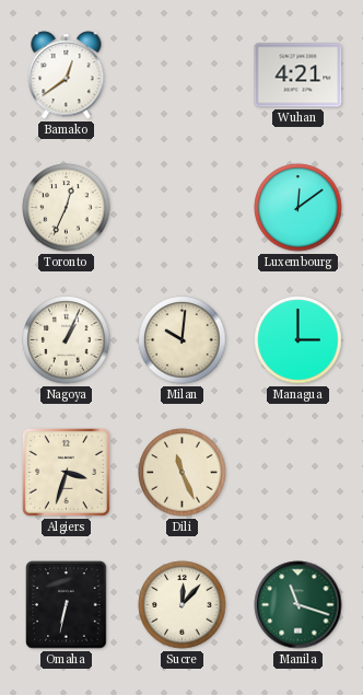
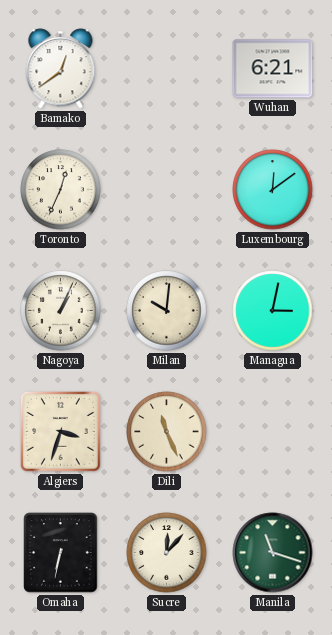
Wuhan: 4:21 -> 6:21 (273, 69)
Managua: 3:00 -> 3:02 (273, 311)
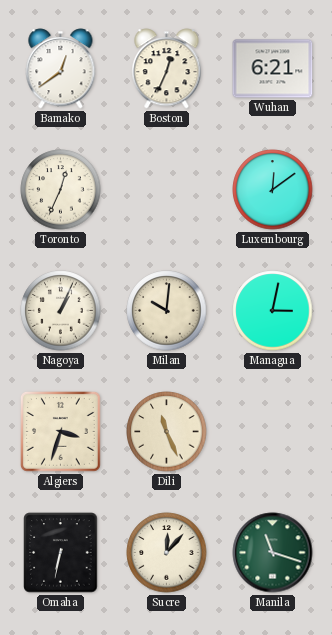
Boston: none -> 12:34 (167, 69)
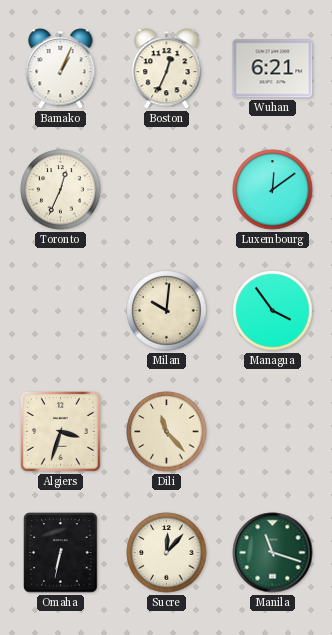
Bamako: 12:39 -> 1:04 (61, 69)
Nagoya: 1:04 -> none (61, 311)
Managua: 3:02 -> 3:54 (273, 311)
Dili: 11:26 -> 11:23 (167, 432)
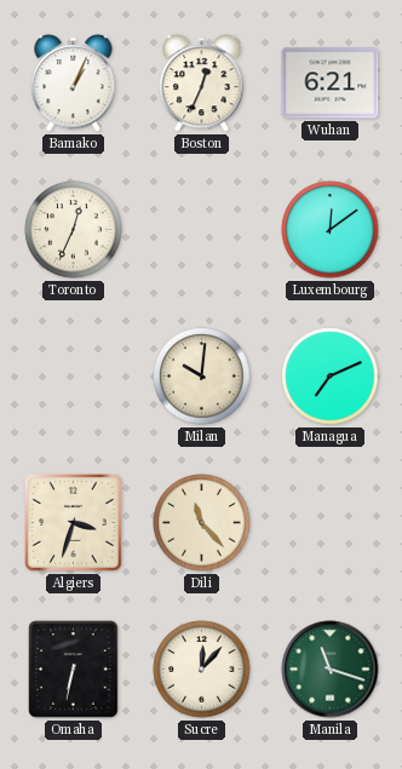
Managua: 3:54 -> 7:11 (331, 377)
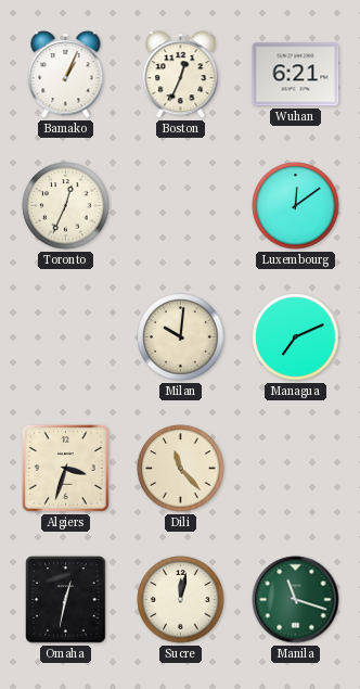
Omaha: 6:32 -> 12:32 (66, 600)
Sucre: 12:07 -> 12:02 (181, 600)
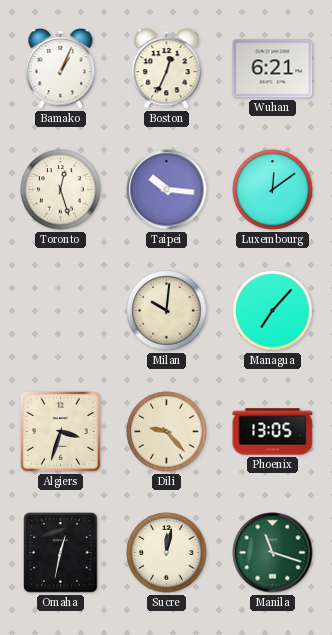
Toronto: 12:34 -> 12:27 (61, 190)
Taipei: none -> 10:16 (167, 190)
Managua: 7:11 -> 7:07 (273, 311)
Dili: 11:23 -> 9:23 (167, 432)
Phoenix: none -> 13:05 (273, 432)
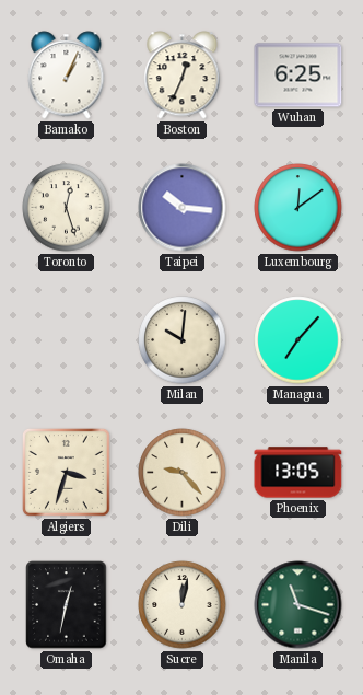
Wuhan: 6:21 -> 6:25 (298, 76)
